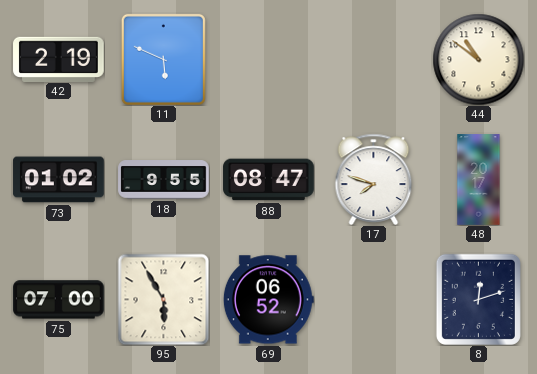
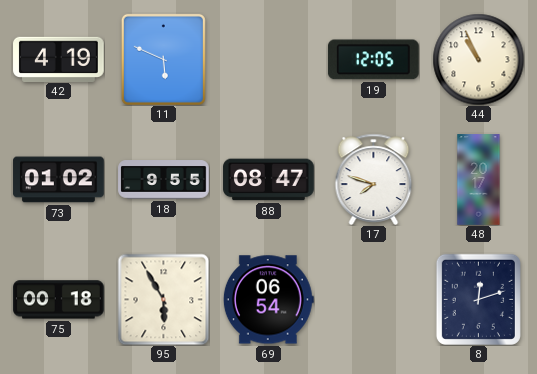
42: 2:19 -> 4:19 (59, 59)
19: none -> 12:05 (373, 60)
44: 10:51 -> 10:56 (478, 59)
75: 07:00 -> 00:18 (59, 300)
69: 06:52 -> 06:54 (268, 300)
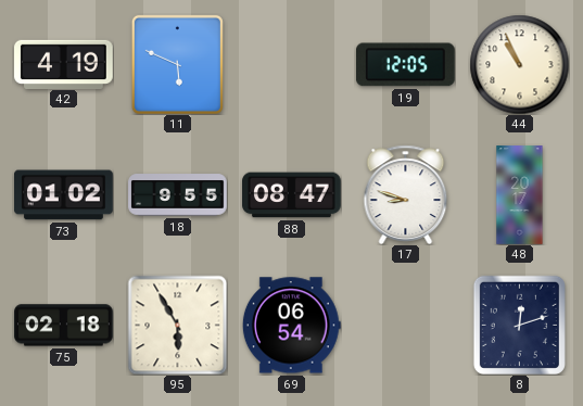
17: 7:48 -> 8:48 (406, 194)
75: 00:18 -> 02:18 (64, 326)
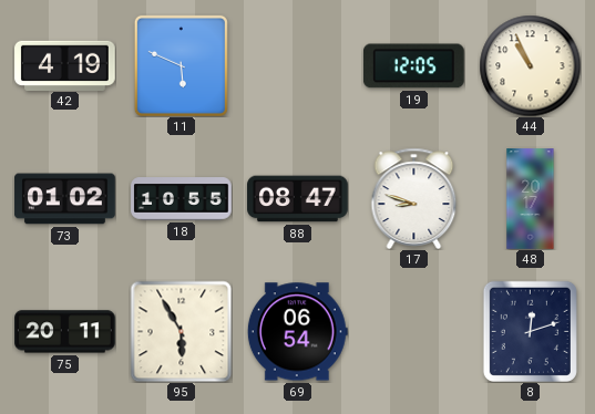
18: 9:55 -> 10:55 (182, 199)
75: 02:18 -> 20:11 (65, 332)
